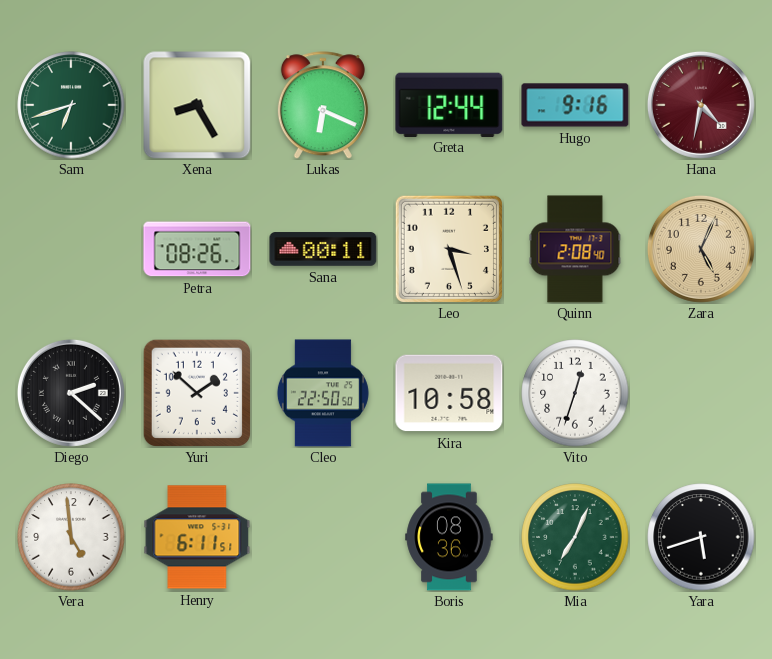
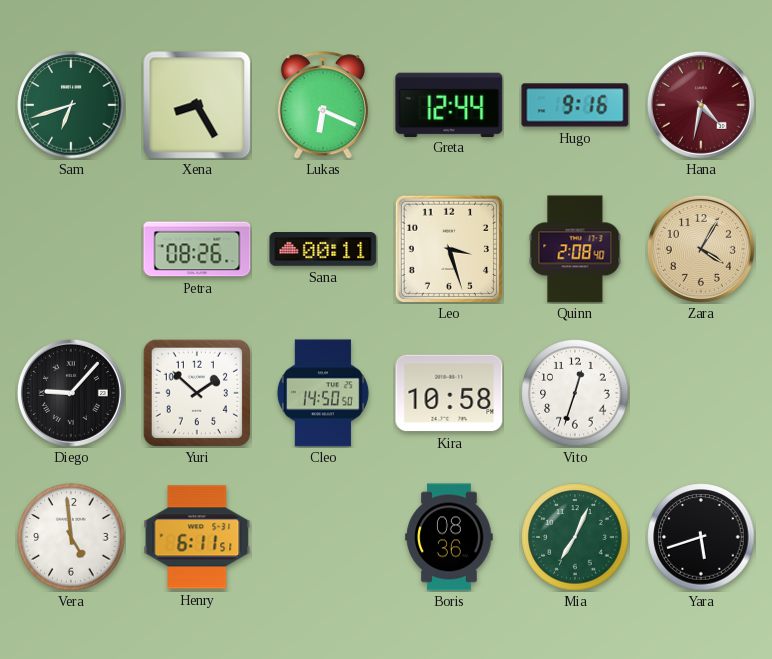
Zara: 5:04 -> 4:05 (701, 249)
Diego: 2:22 -> 9:07 (71, 393)
Cleo: 22:50 -> 14:50 (323, 393)
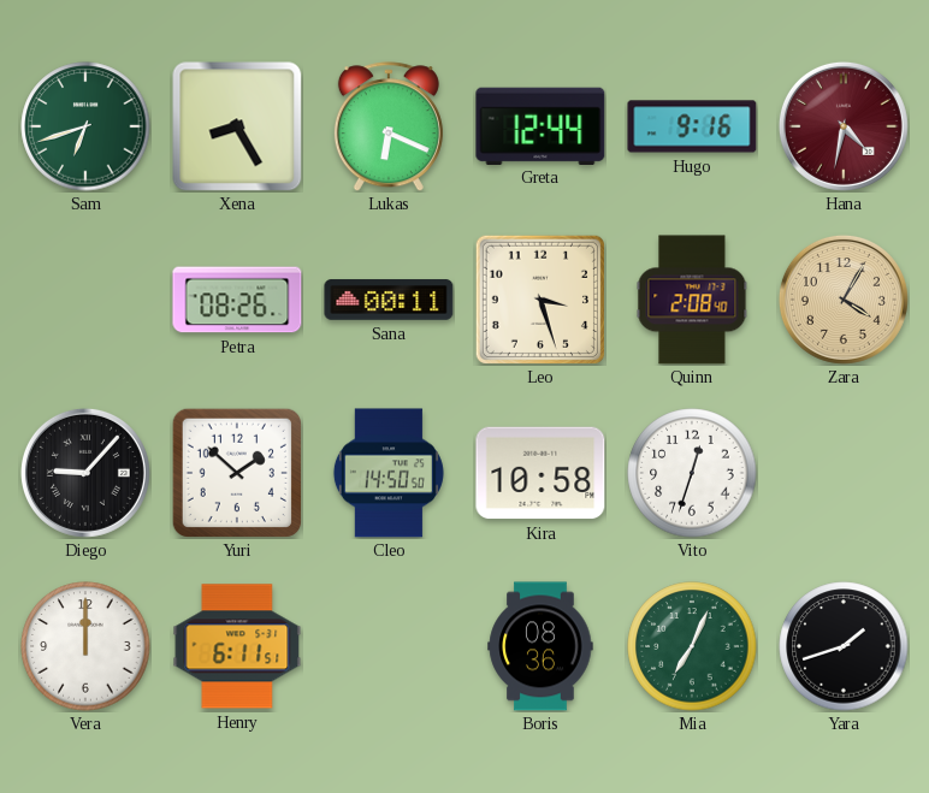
Vera: 4:59 -> 12:00 (85, 646)
Yara: 5:42 -> 1:42 (844, 646)
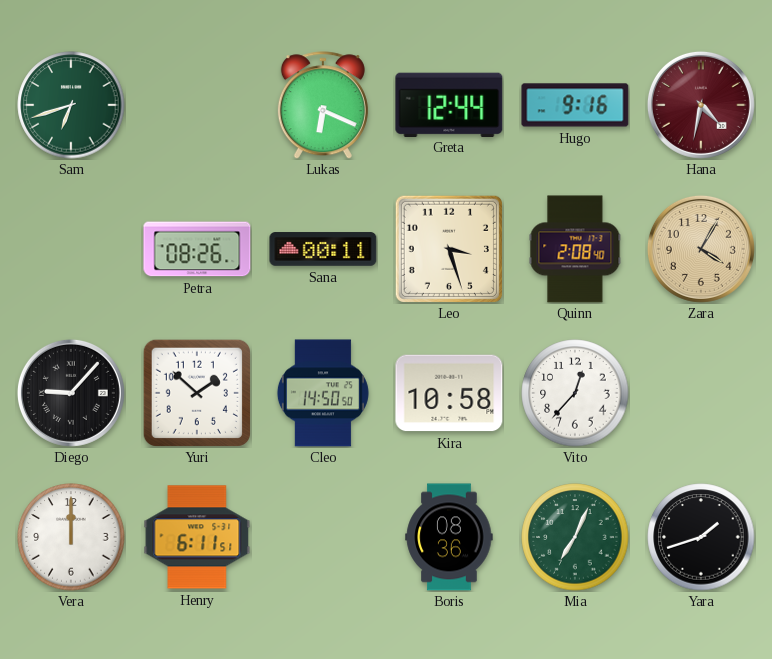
Xena: 8:25 -> none (237, 126)
Vito: 12:33 -> 12:37 (575, 393)
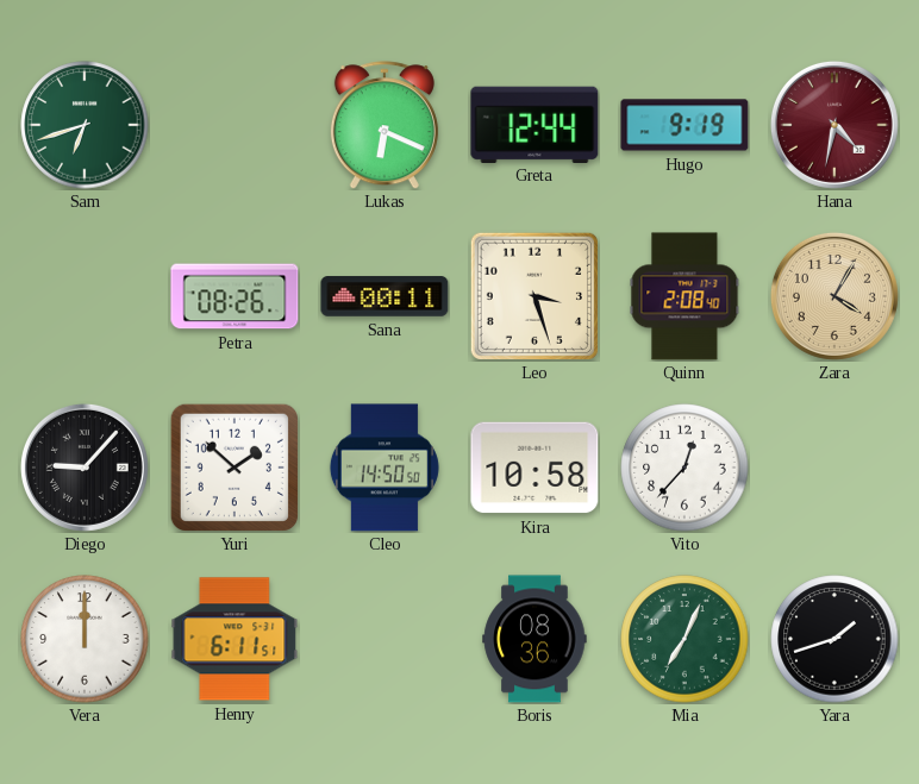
Hugo: 9:16 -> 9:19 (684, 125)
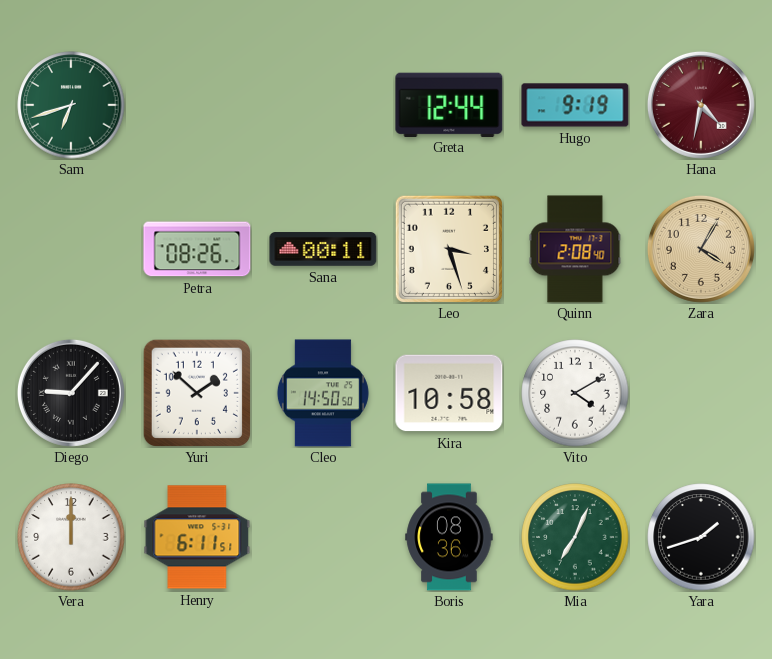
Lukas: 6:19 -> none (385, 125)
Vito: 12:37 -> 4:10 (575, 393)
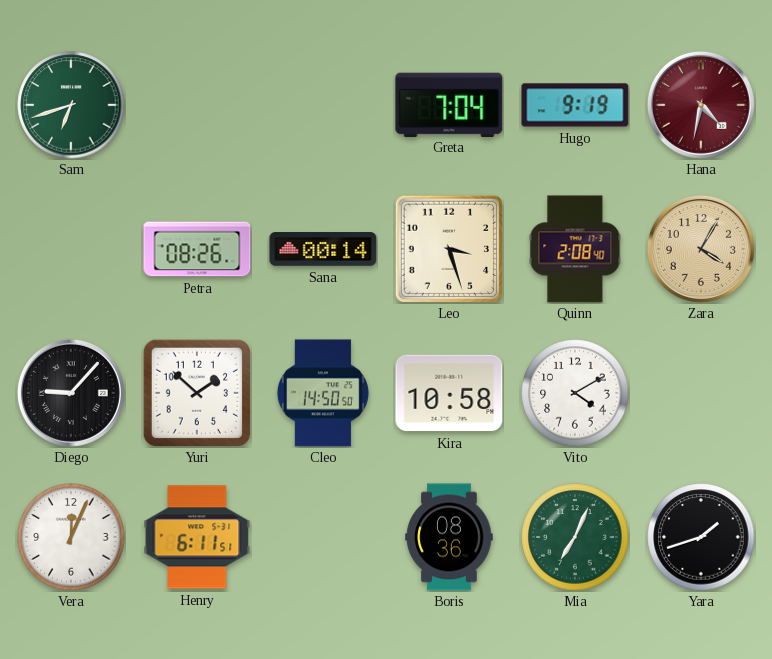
Greta: 12:44 -> 7:04 (449, 104)
Sana: 00:11 -> 00:14 (323, 249)
Vera: 12:00 -> 12:04 (71, 537)
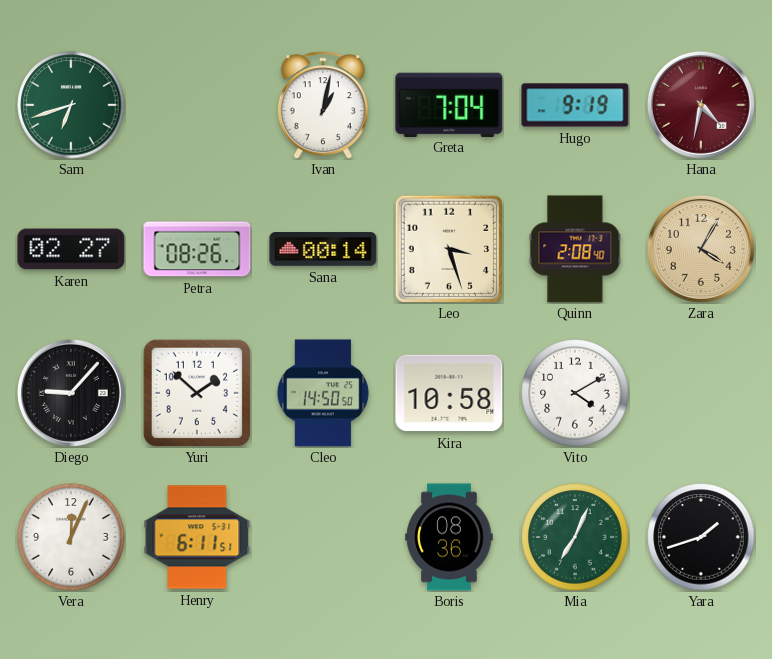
Ivan: none -> 1:02 (323, 105)
Karen: none -> 02:27 (71, 249)
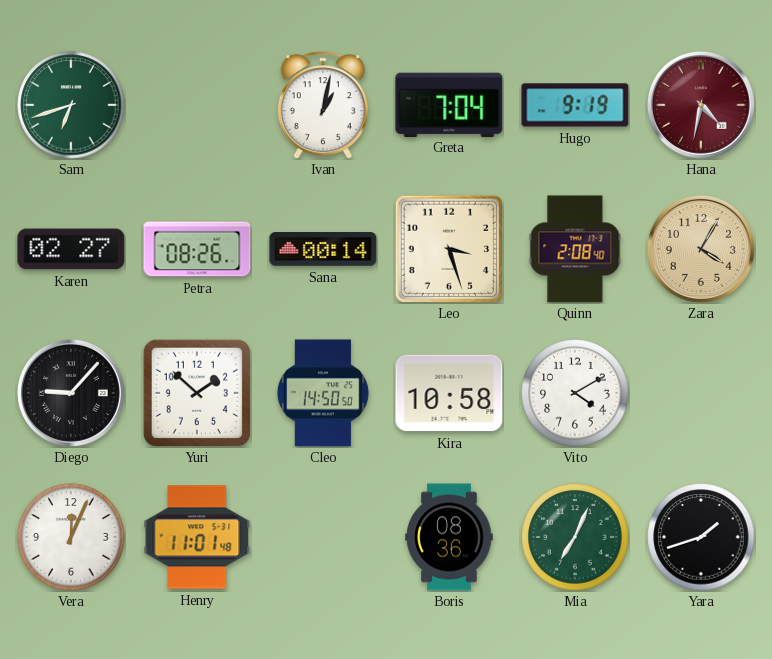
Henry: 6:11 -> 11:01 (197, 537)
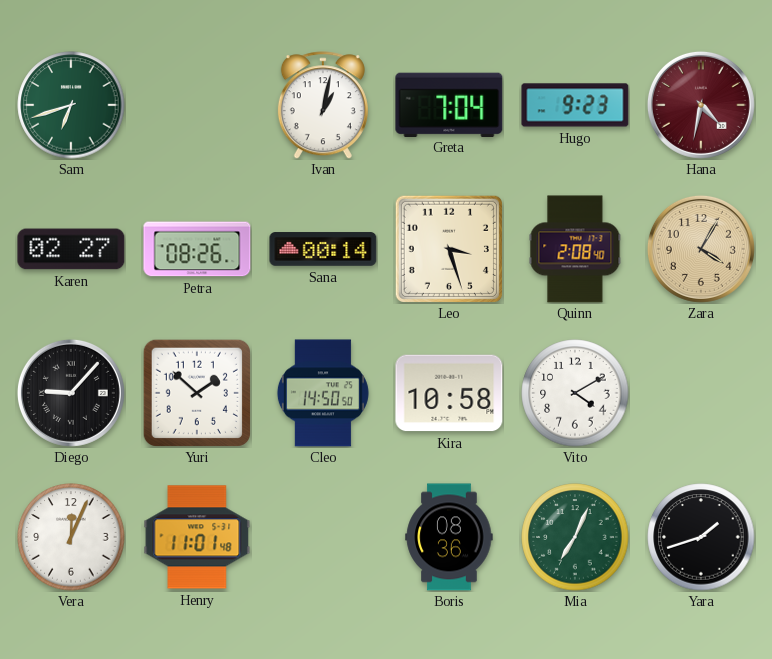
Hugo: 9:19 -> 9:23 (575, 105)
